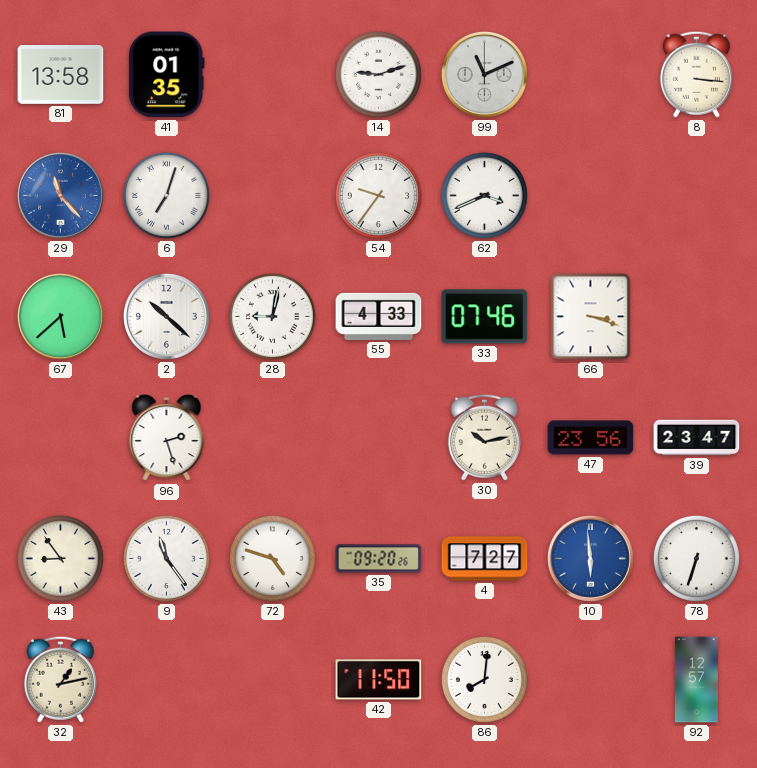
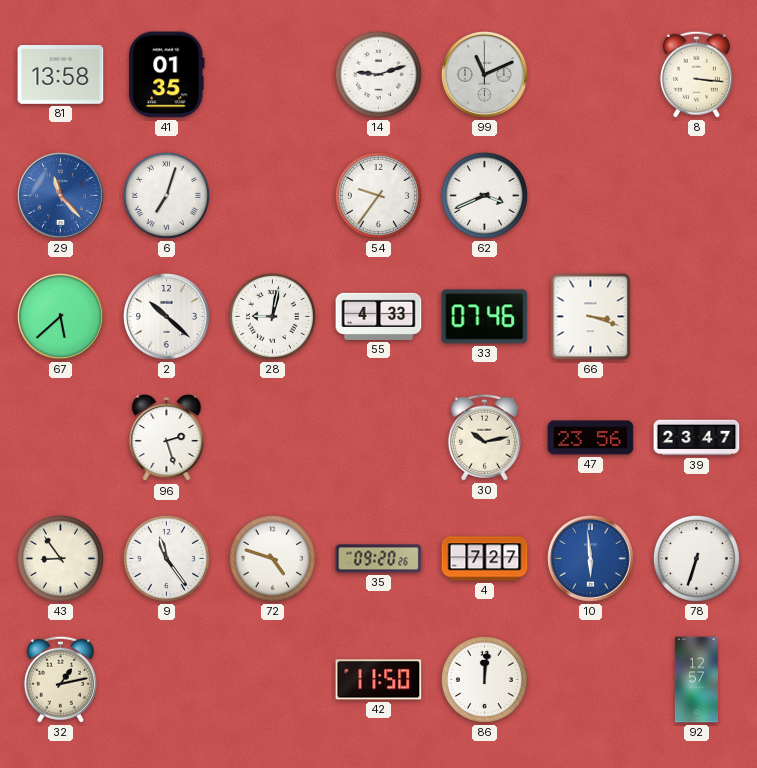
86: 8:01 -> 12:01 (484, 679)
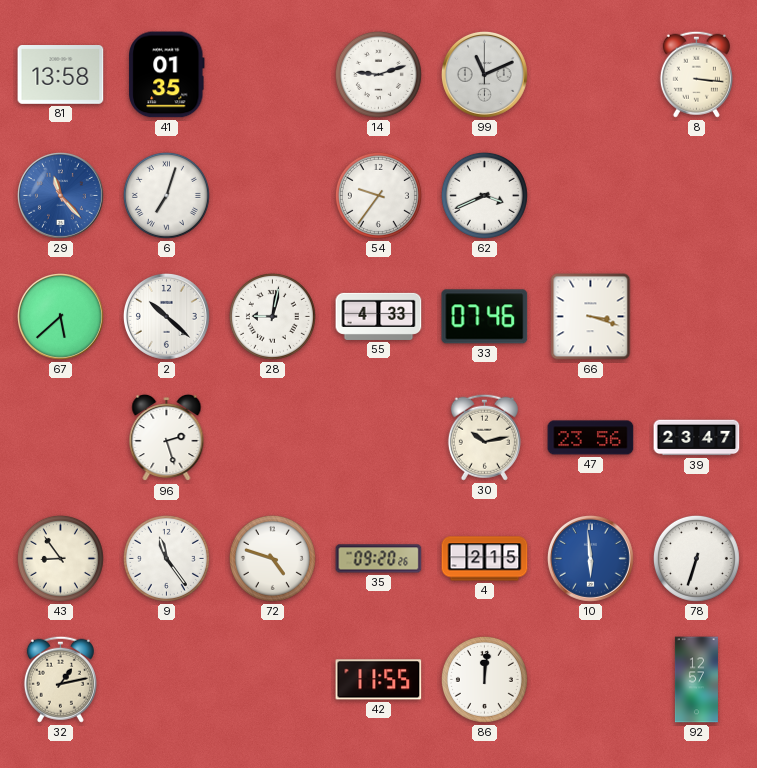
4: 7:27 -> 2:15 (485, 559)
42: 11:50 -> 11:55 (379, 680)
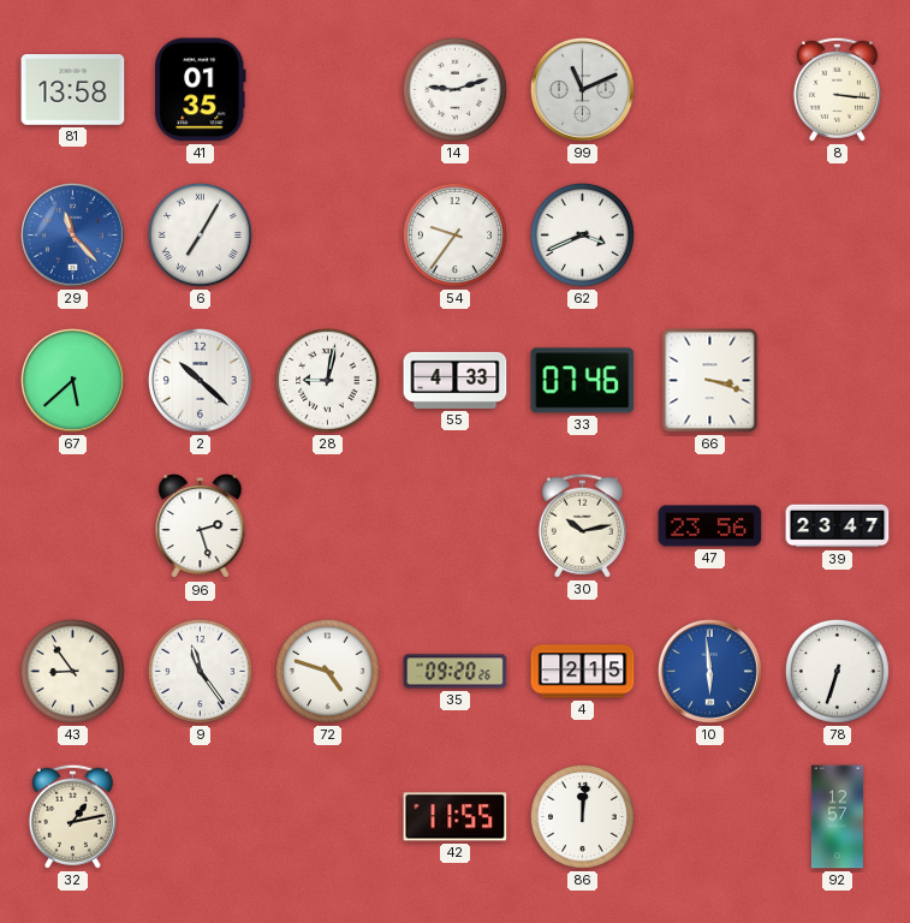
6: 7:03 -> 7:05 (200, 234)
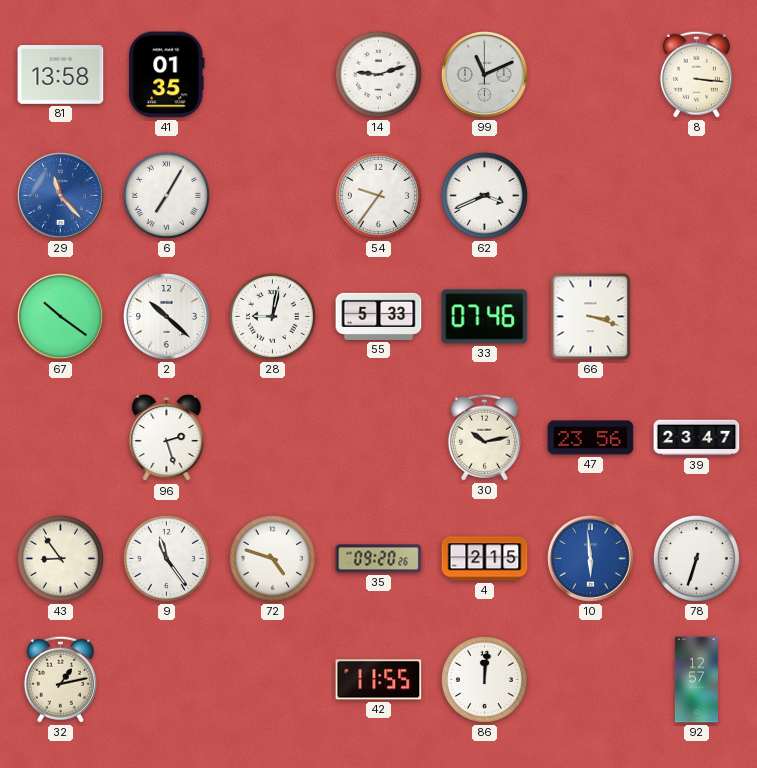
67: 5:38 -> 10:21 (60, 316)
55: 4:33 -> 5:33 (379, 316)
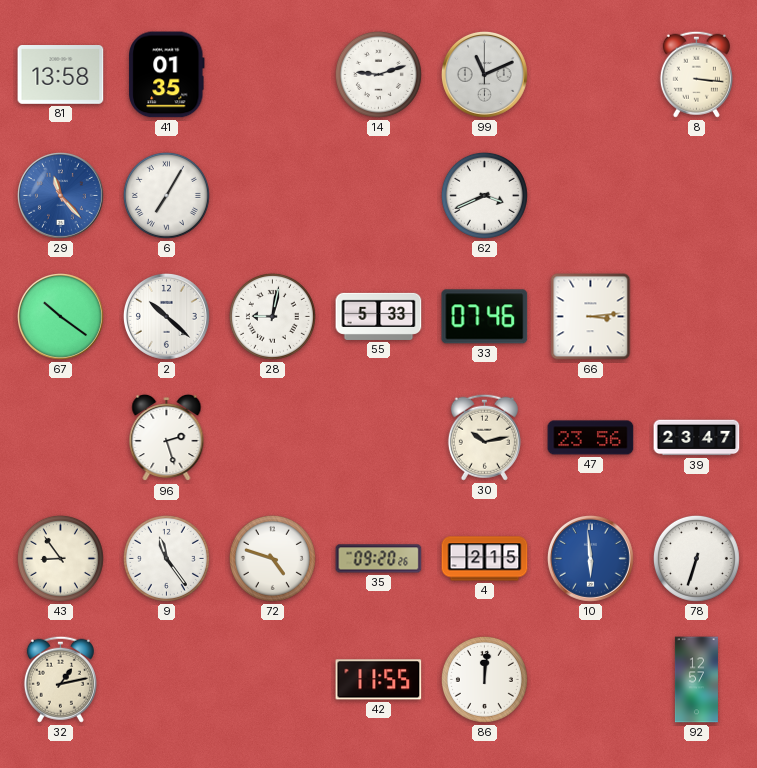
54: 9:36 -> none (378, 195)
66: 3:18 -> 3:14 (591, 317)
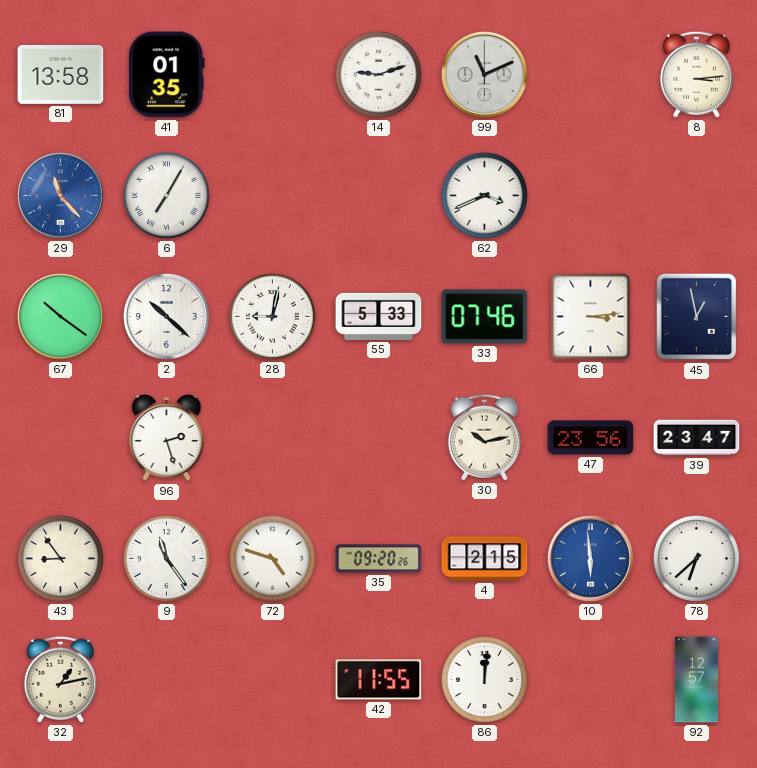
8: 3:16 -> 3:14 (696, 74)
45: none -> 12:58 (697, 317)
78: 6:33 -> 6:38 (696, 558)
